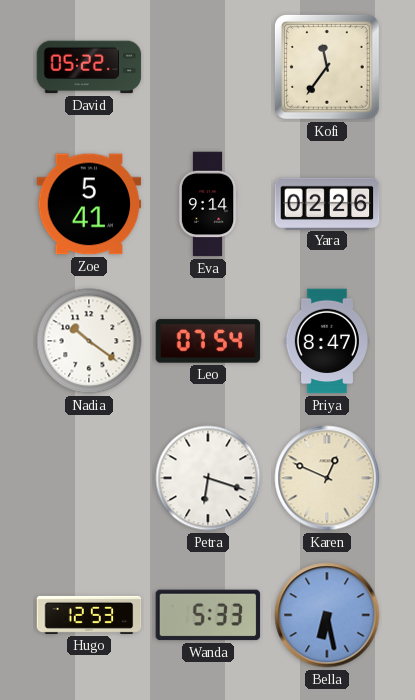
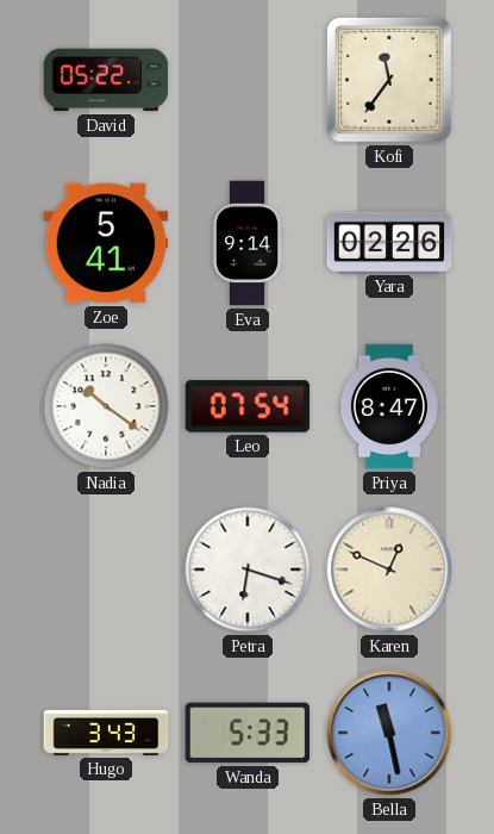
Hugo: 12:53 -> 3:43 (106, 733)
Bella: 6:28 -> 11:28 (389, 733)
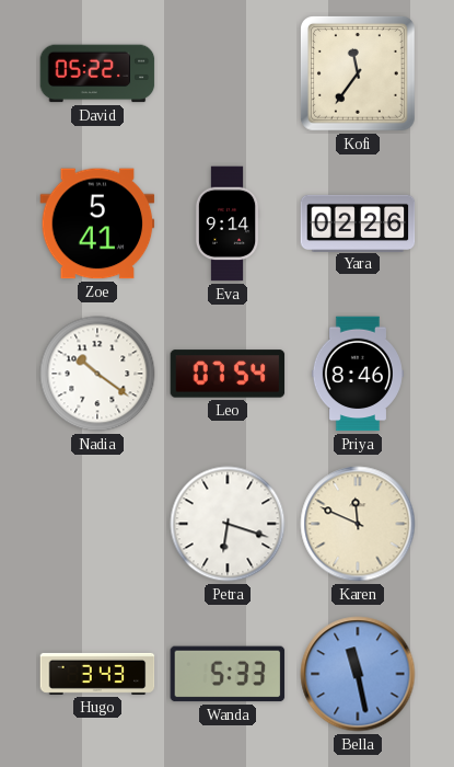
Priya: 8:47 -> 8:46 (358, 374)
Karen: 12:49 -> 11:49 (358, 524)
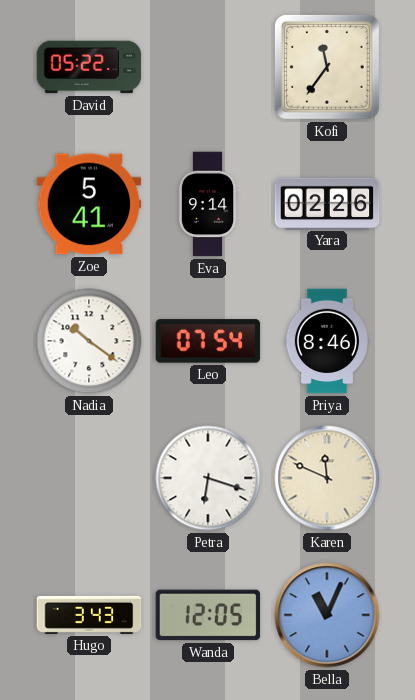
Wanda: 5:33 -> 12:05 (208, 615)
Bella: 11:28 -> 11:04 (327, 615)
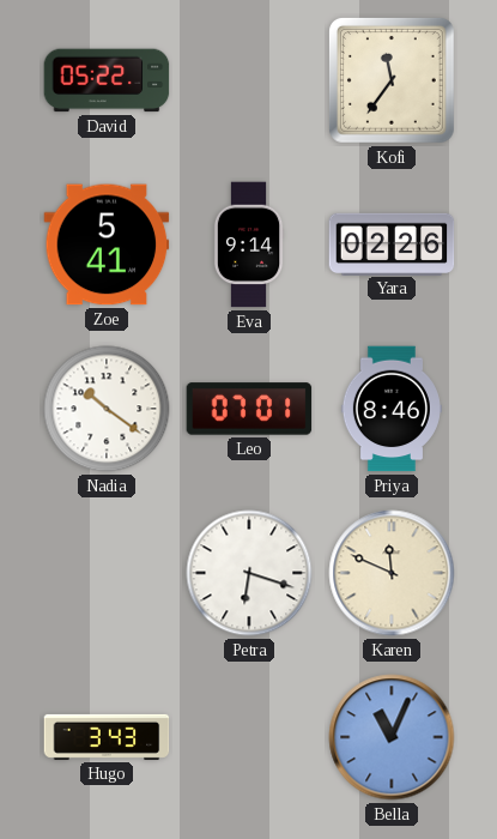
Leo: 07:54 -> 07:01 (249, 409)
Wanda: 12:05 -> none (208, 615)
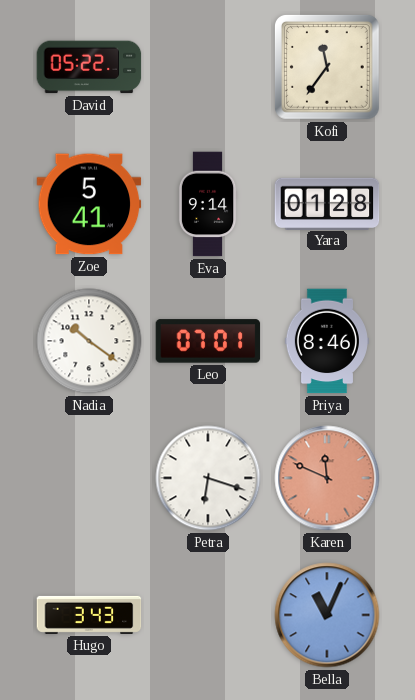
Yara: 02:26 -> 01:28 (327, 203)
Karen dial: cream -> salmon (327, 478)
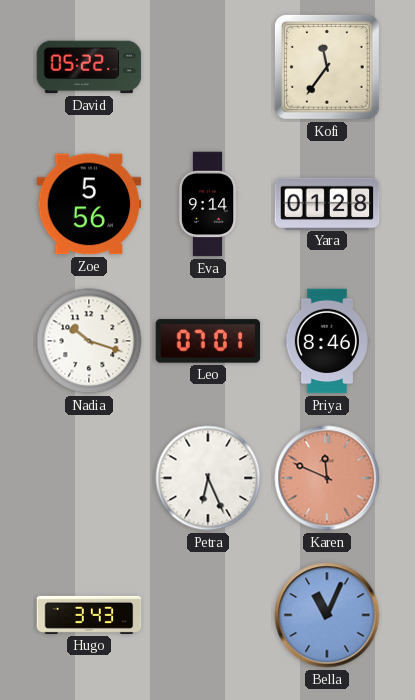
Zoe: 5:41 -> 5:56 (89, 204)
Nadia: 10:21 -> 10:18 (89, 341)
Petra: 6:18 -> 6:26 (208, 478)
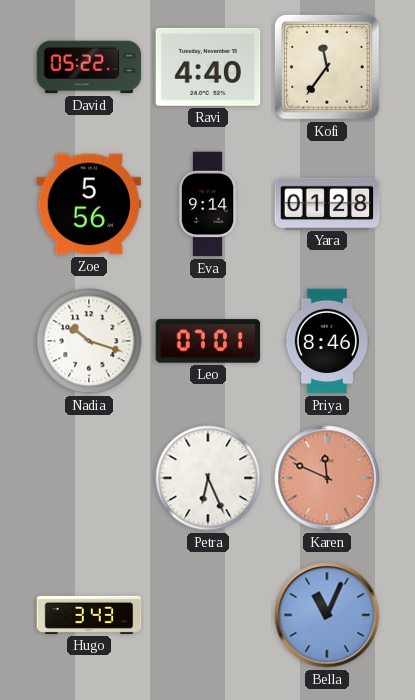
Ravi: none -> 4:40 (208, 67)
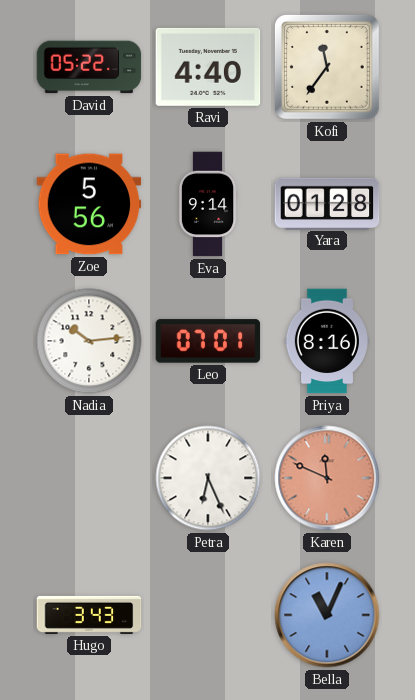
Nadia: 10:18 -> 10:14 (89, 341)
Priya: 8:46 -> 8:16 (327, 341)
